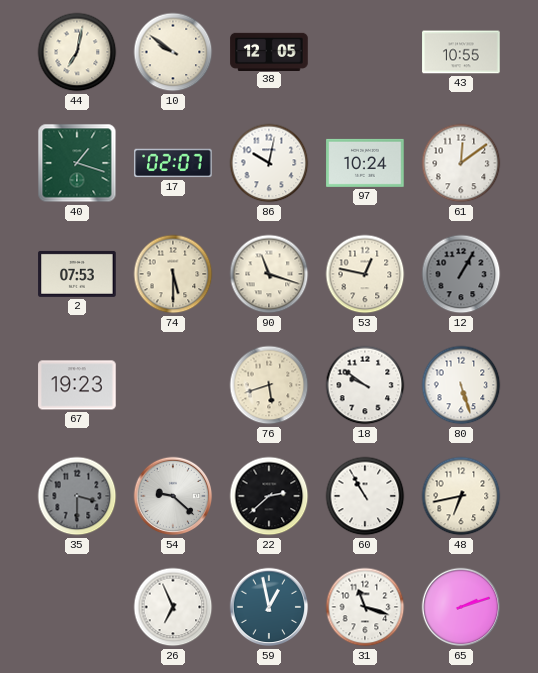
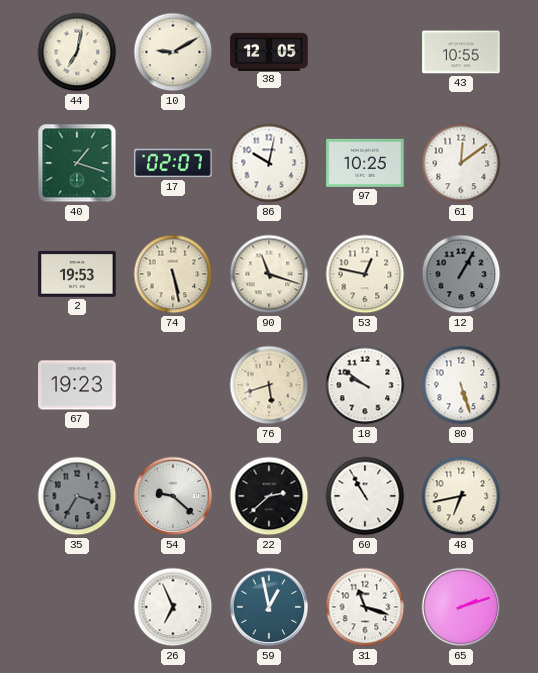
10: 9:51 -> 9:10 (173, 52)
97: 10:24 -> 10:25 (365, 163)
2: 07:53 -> 19:53 (77, 274)
74: 5:30 -> 5:28 (173, 274)
35: 3:30 -> 3:35 (77, 496)
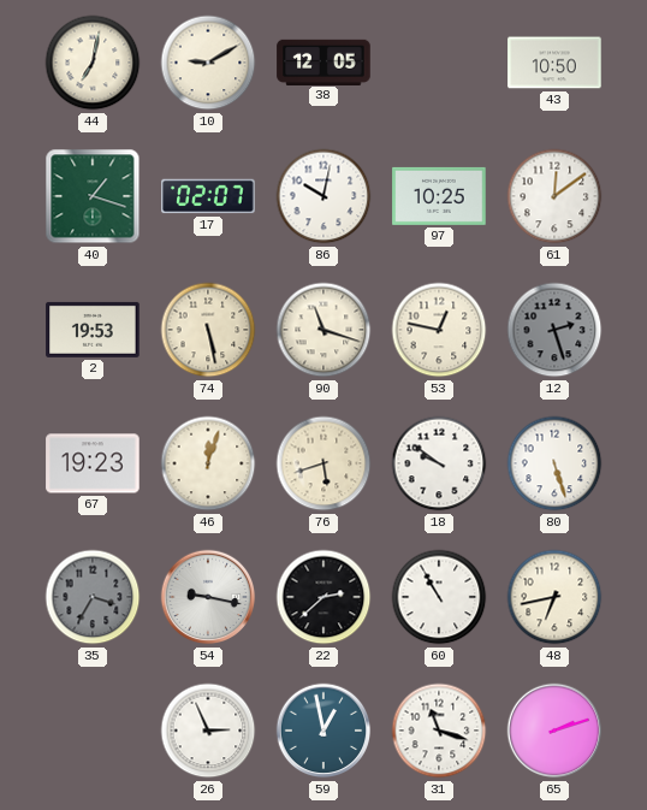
43: 10:55 -> 10:50 (554, 63)
12: 1:05 -> 2:27 (554, 330)
46: none -> 12:03 (208, 463)
54: 9:22 -> 9:17 (208, 597)
26: 6:56 -> 2:56 (208, 731)
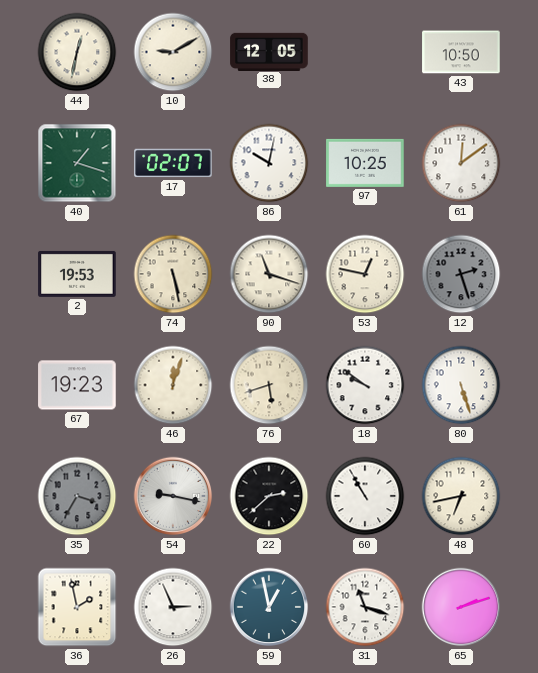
44: 7:02 -> 12:32 (77, 52)
36: none -> 1:58 (77, 607)
